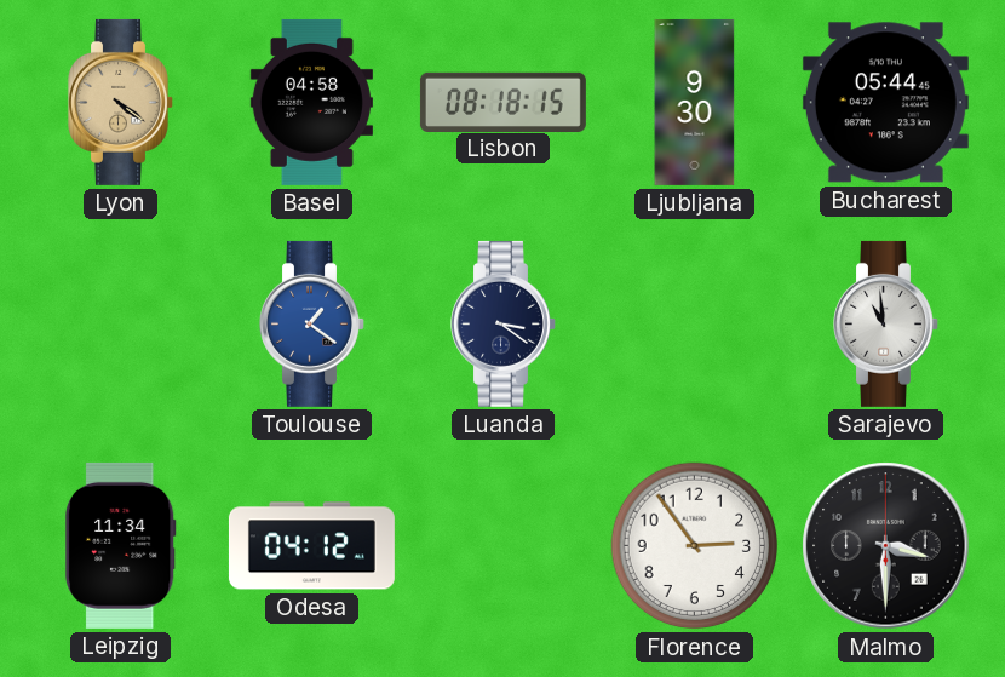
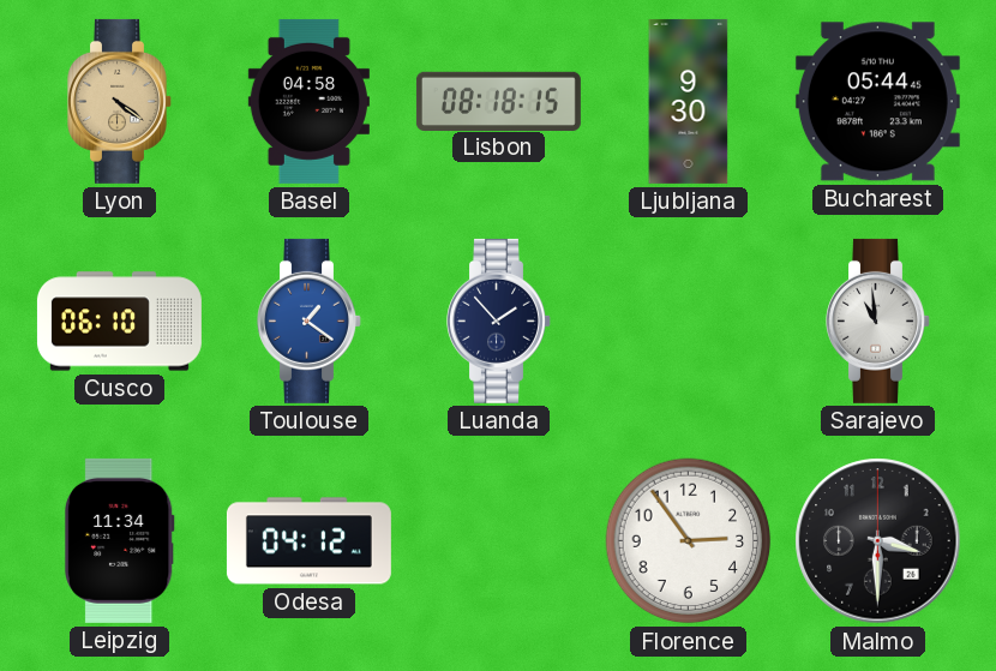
Cusco: none -> 06:10 (119, 322)
Luanda: 3:21 -> 1:53 (499, 320)
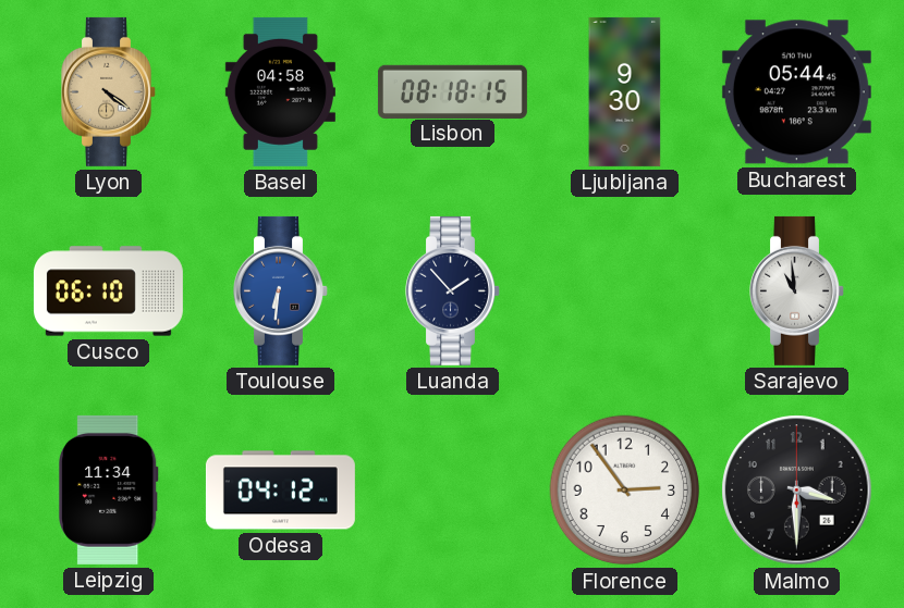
Toulouse: 1:21 -> 6:31 (281, 290)
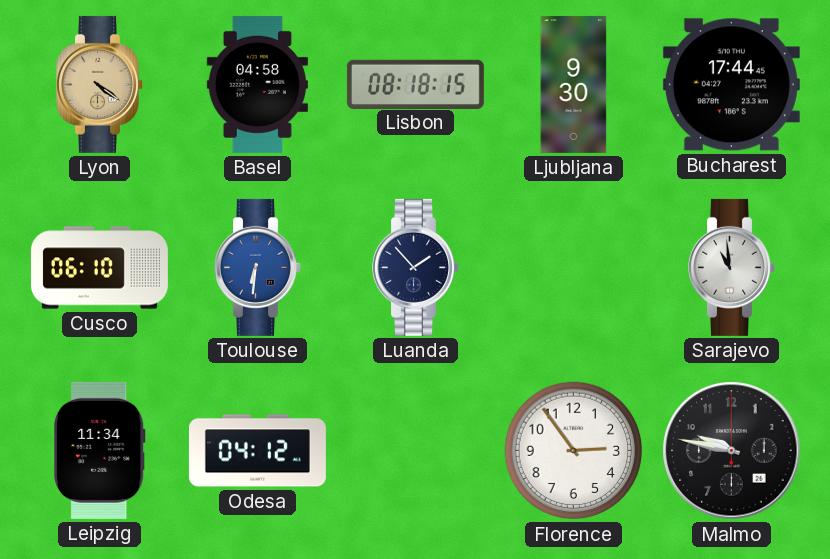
Bucharest: 05:44 -> 17:44 (731, 85)
Malmo: 3:30 -> 9:47 (732, 451)
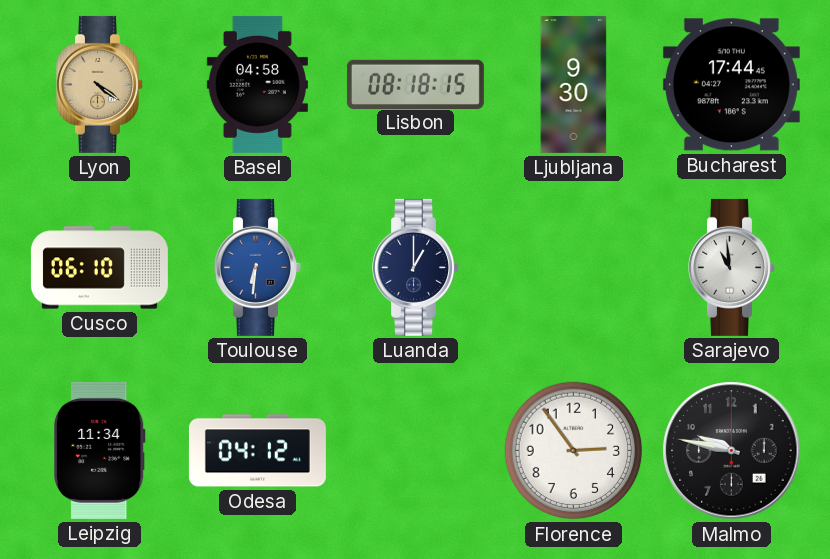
Luanda: 1:53 -> 1:00 (416, 267)
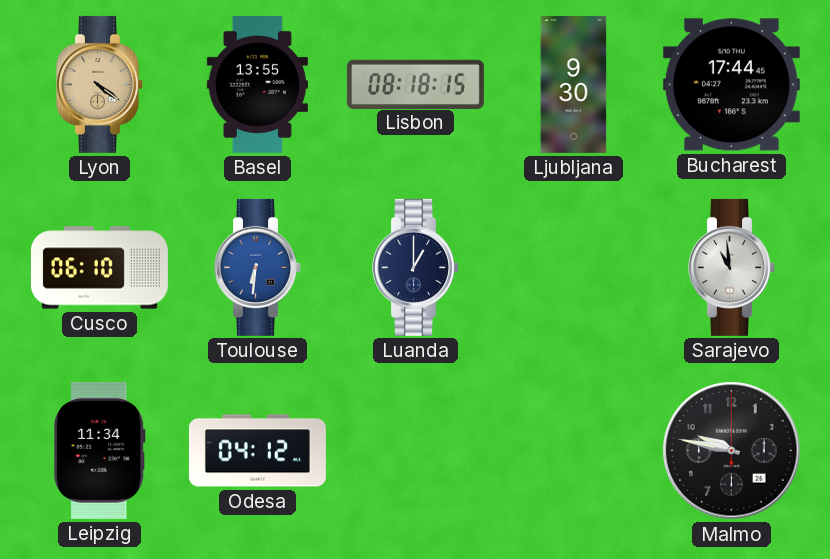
Basel: 04:58 -> 13:55 (257, 84)
Florence: 2:54 -> none (574, 451)
